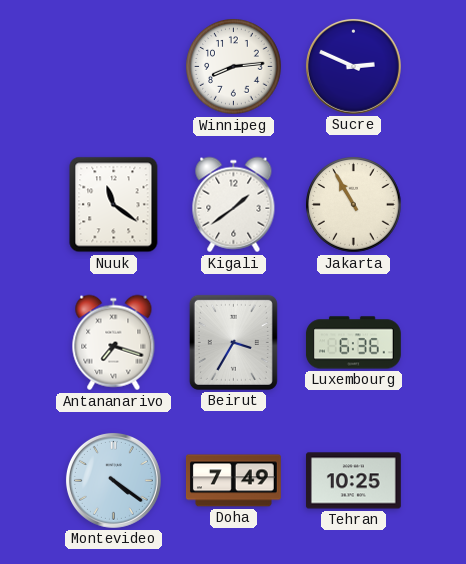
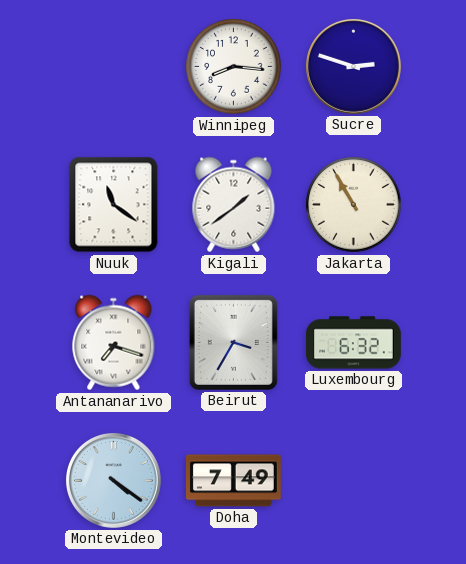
Winnipeg: 8:14 -> 8:16 (234, 67)
Sucre: 2:49 -> 2:48 (353, 66)
Luxembourg: 6:36 -> 6:32 (353, 343)
Tehran: 10:25 -> none (353, 481)
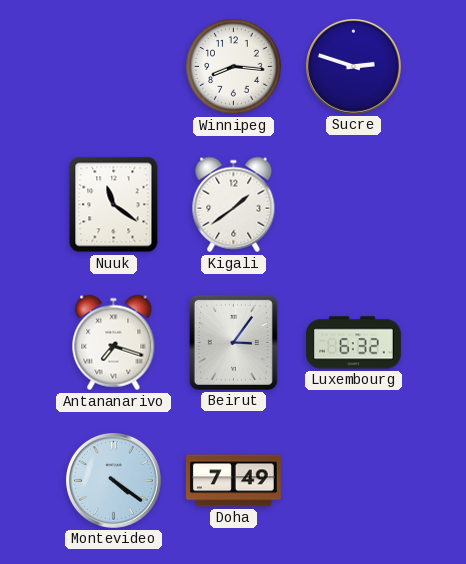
Jakarta: 10:55 -> none (354, 205)
Beirut: 3:35 -> 3:06 (233, 342)
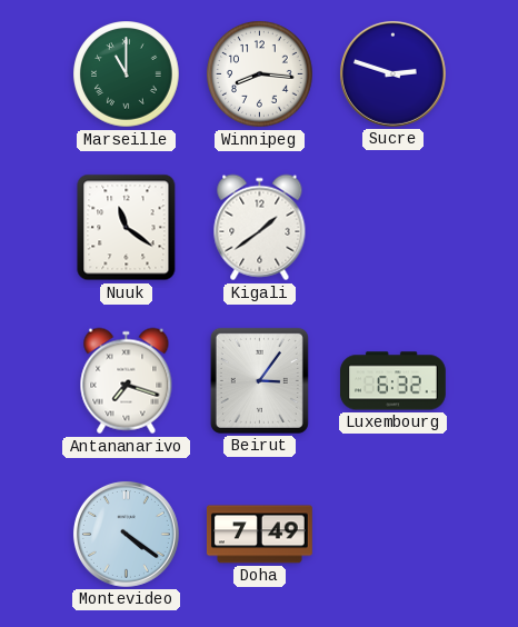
Marseille: none -> 11:00 (127, 74)
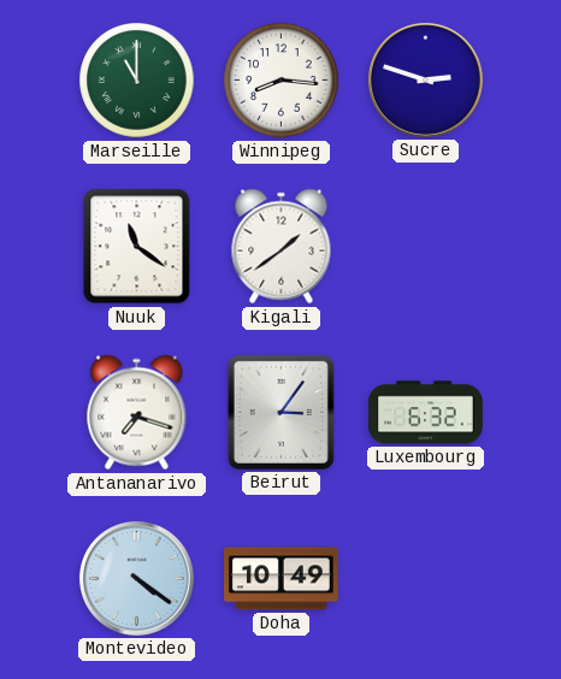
Doha: 7:49 -> 10:49 (280, 579)
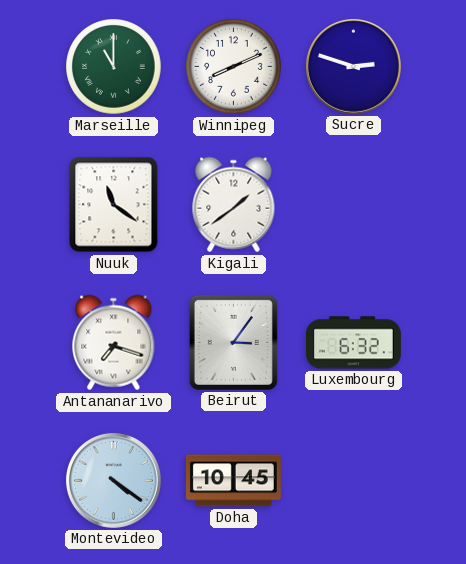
Winnipeg: 8:16 -> 8:11 (234, 67)
Doha: 10:49 -> 10:45 (233, 481)
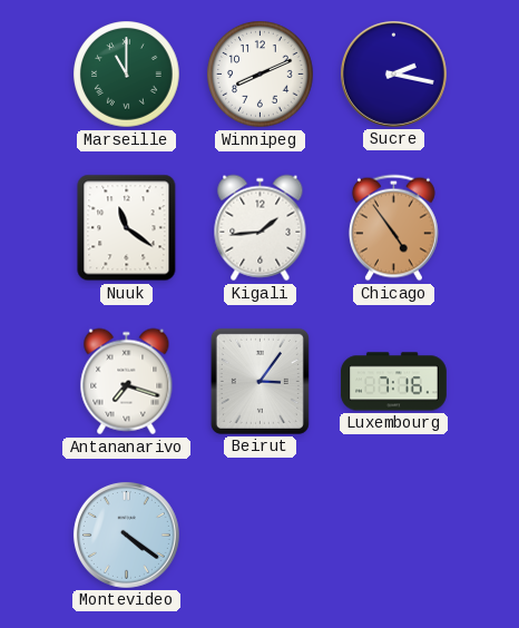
Sucre: 2:48 -> 2:17 (393, 73)
Kigali: 1:39 -> 1:44 (261, 228)
Chicago: none -> 4:54 (393, 228)
Luxembourg: 6:32 -> 7:16 (393, 382)
Doha: 10:45 -> none (233, 481)
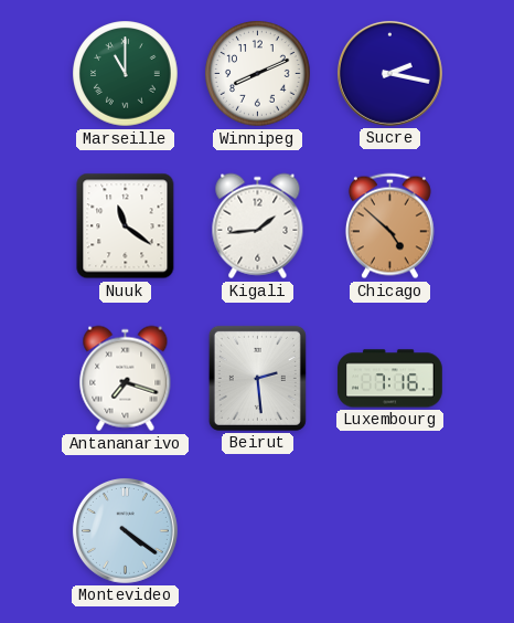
Chicago: 4:54 -> 4:52 (389, 226)
Beirut: 3:06 -> 2:29 (257, 378)
